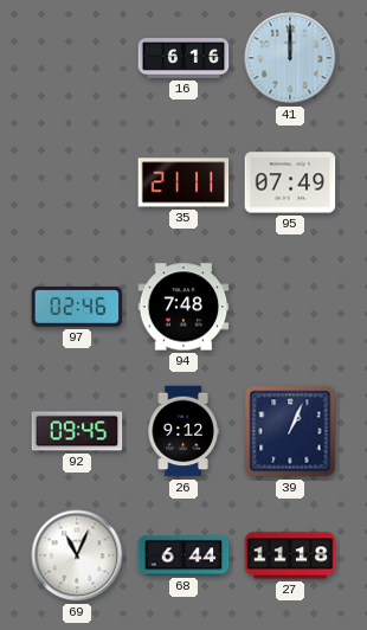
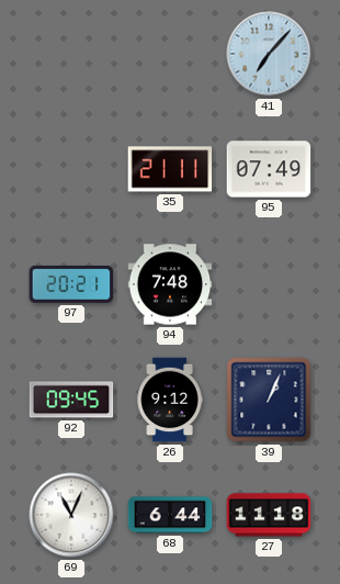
16: 6:16 -> none (183, 59)
41: 12:00 -> 7:07 (269, 54)
97: 02:46 -> 20:21 (71, 284)
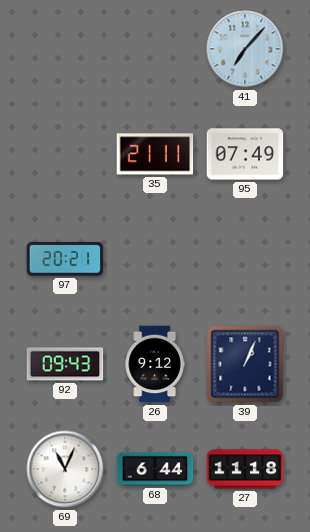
94: 7:48 -> none (170, 284)
92: 09:45 -> 09:43 (65, 364)
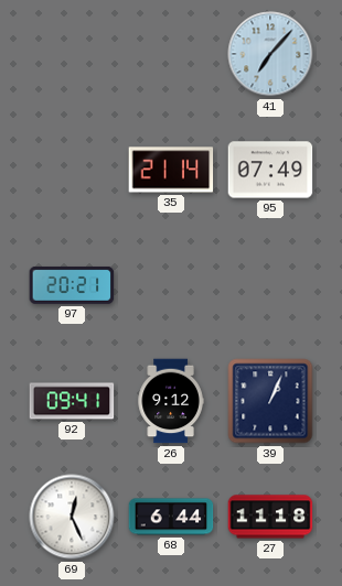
35: 21:11 -> 21:14 (171, 170)
92: 09:43 -> 09:41 (72, 401)
69: 11:04 -> 12:26 (72, 517)
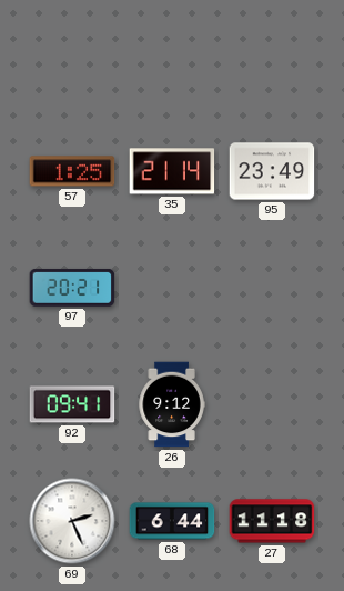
41: 7:07 -> none (270, 54)
57: none -> 1:25 (72, 171)
95: 07:49 -> 23:49 (272, 171)
39: 1:04 -> none (270, 401)
69: 12:26 -> 2:26 (72, 521)
